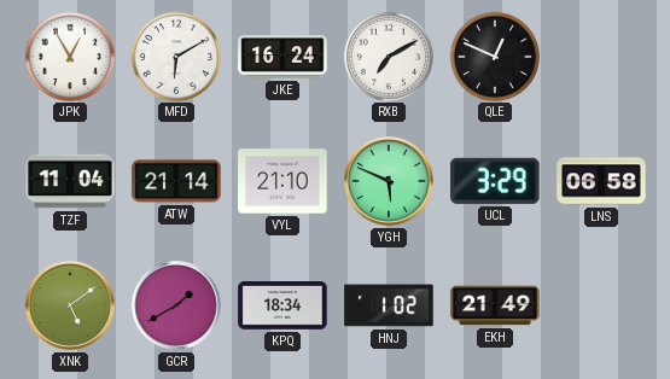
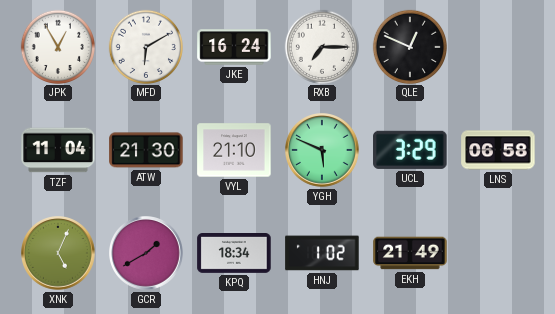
RXB: 7:10 -> 7:15 (321, 46)
ATW: 21:14 -> 21:30 (146, 150)
XNK: 5:09 -> 5:04 (59, 254)
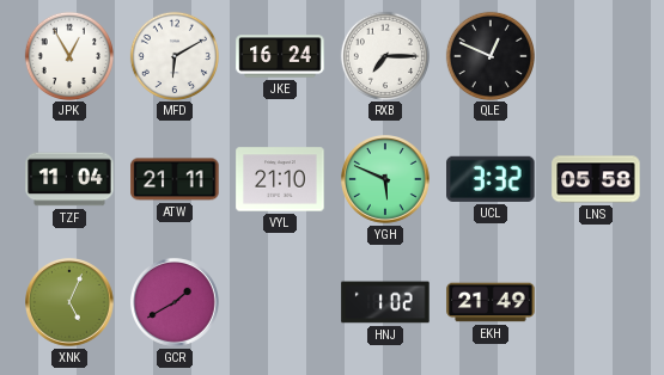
ATW: 21:30 -> 21:11 (175, 179)
UCL: 3:29 -> 3:32 (491, 179)
LNS: 06:58 -> 05:58 (596, 179)
KPQ: 18:34 -> none (234, 254)
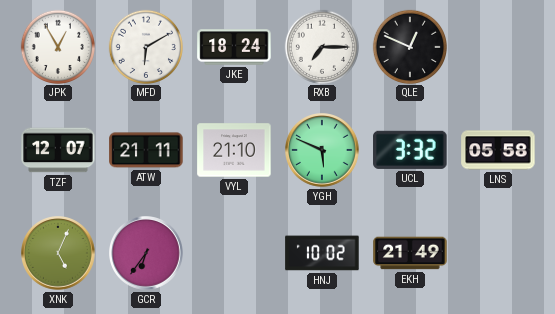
JKE: 16:24 -> 18:24 (234, 47)
TZF: 11:04 -> 12:07 (58, 150)
GCR: 1:40 -> 6:36 (147, 254)
HNJ: 1:02 -> 10:02 (322, 253)
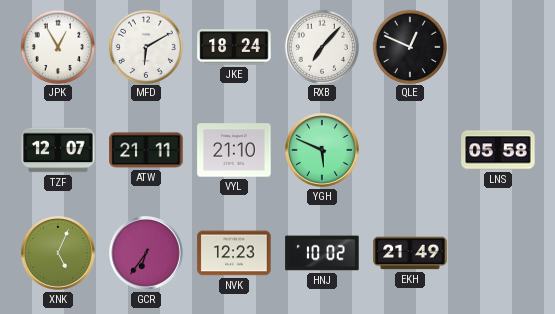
RXB: 7:15 -> 7:07 (321, 46)
UCL: 3:32 -> none (410, 150)
NVK: none -> 12:23 (234, 253)
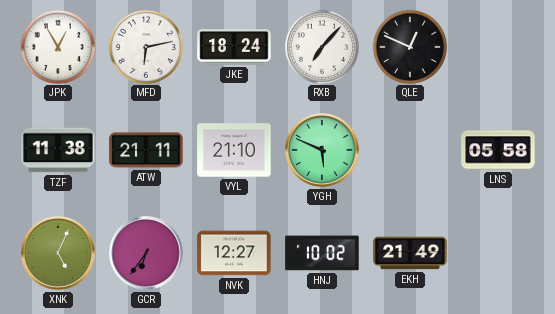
MFD: 6:10 -> 6:13 (145, 46)
TZF: 12:07 -> 11:38 (58, 150)
NVK: 12:23 -> 12:27 (234, 253)
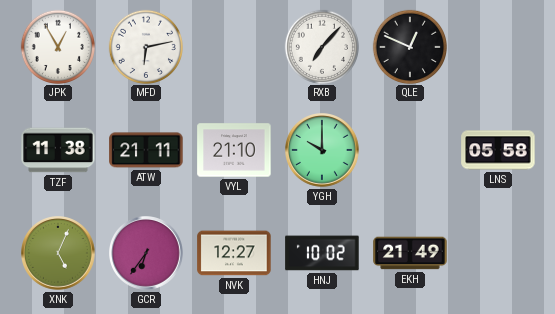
JKE: 18:24 -> none (234, 47)
YGH: 5:49 -> 10:00 (323, 151)
